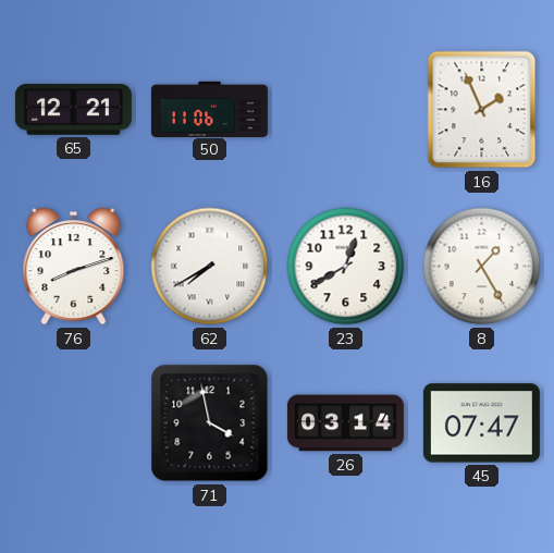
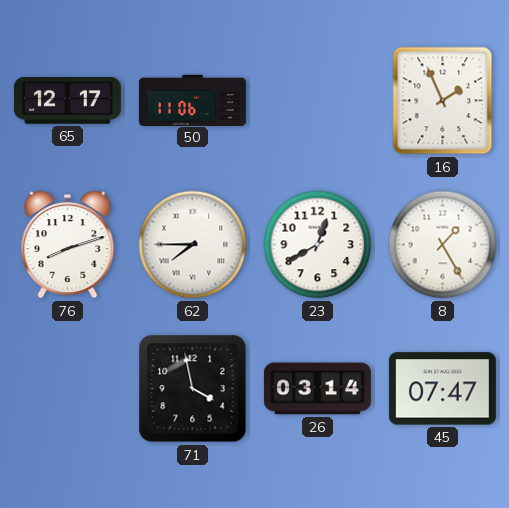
65: 12:21 -> 12:17 (67, 101)
62: 7:40 -> 7:45 (193, 245)
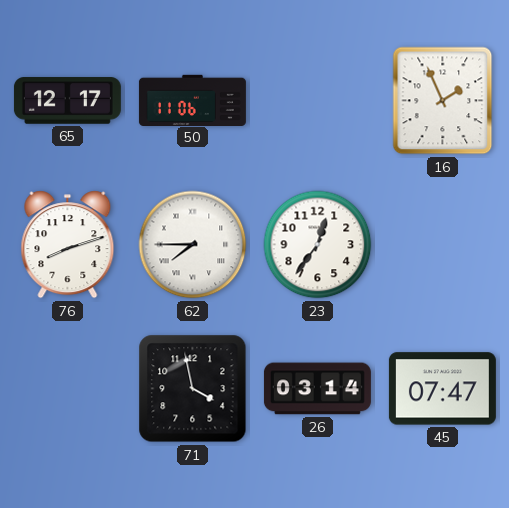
23: 12:40 -> 12:36 (318, 245)
8: 1:25 -> none (443, 245)
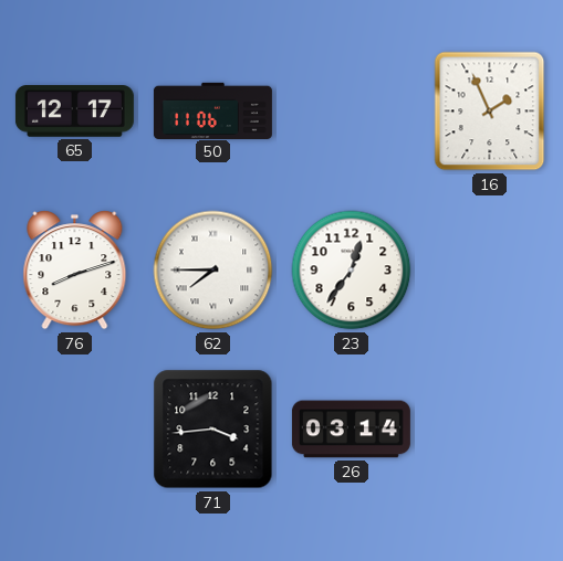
71: 3:58 -> 3:44 (213, 430)
45: 07:47 -> none (442, 389)
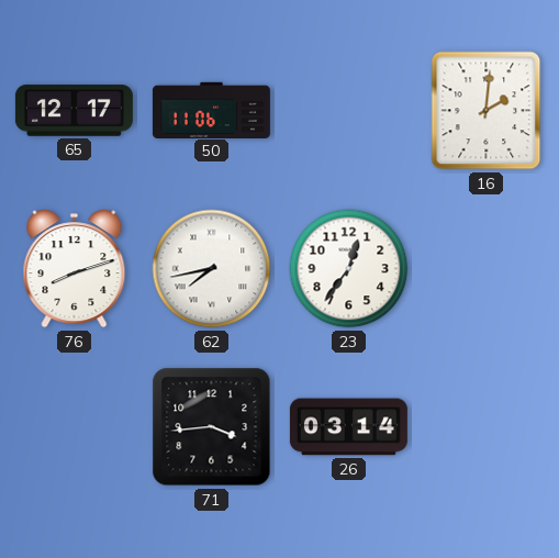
16: 1:56 -> 2:01 (487, 111)
62: 7:45 -> 7:43 (212, 269)
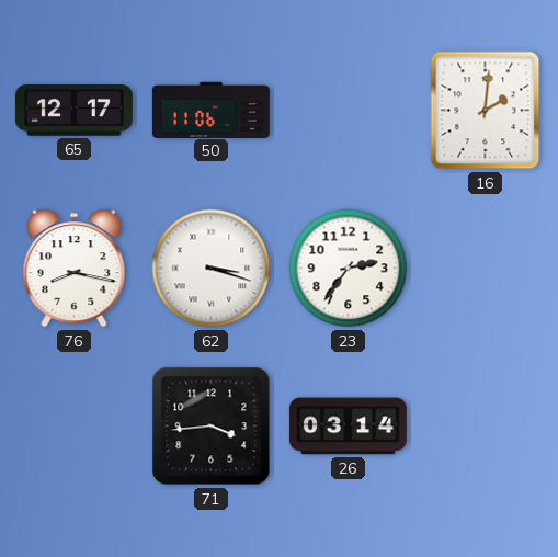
76: 8:12 -> 8:17 (75, 269)
62: 7:43 -> 3:18 (212, 269)
23: 12:36 -> 2:36 (349, 269)
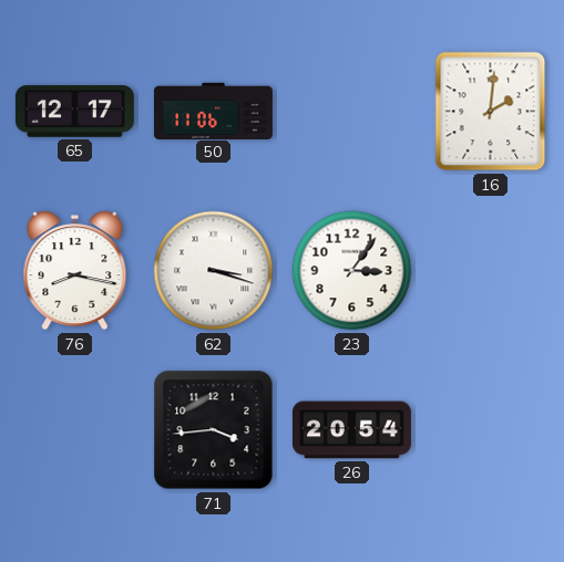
23: 2:36 -> 3:06 (352, 271)
26: 03:14 -> 20:54 (351, 430)
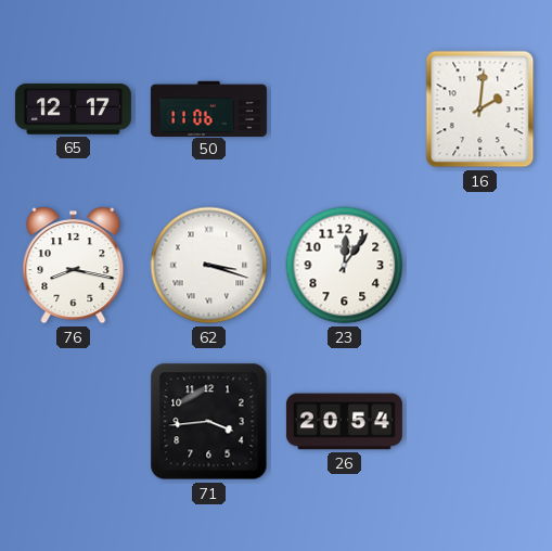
23: 3:06 -> 12:06 (345, 266)
